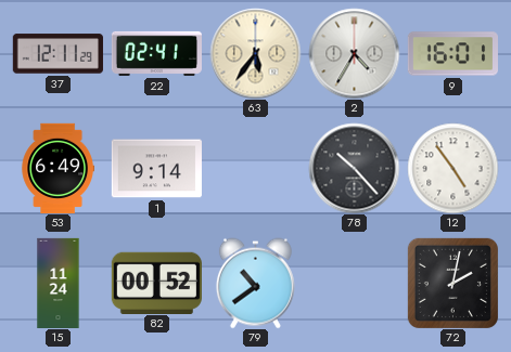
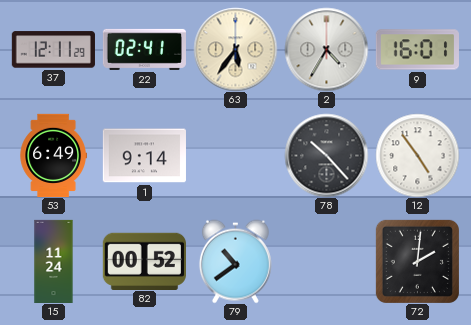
72: 2:02 -> 2:01 (417, 261)
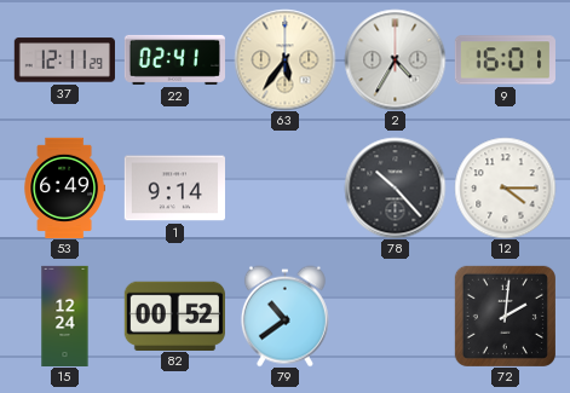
12: 4:54 -> 4:15 (505, 187)
15: 11:24 -> 12:24 (65, 316)
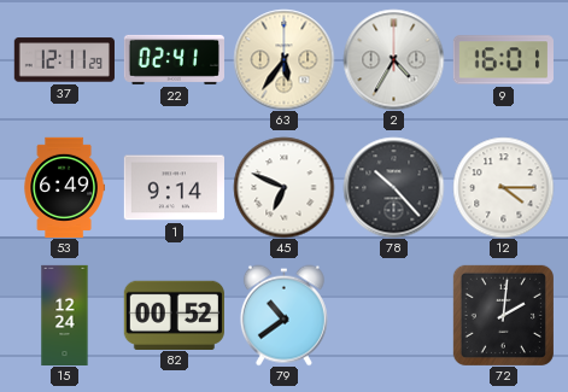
45: none -> 6:49 (283, 187)
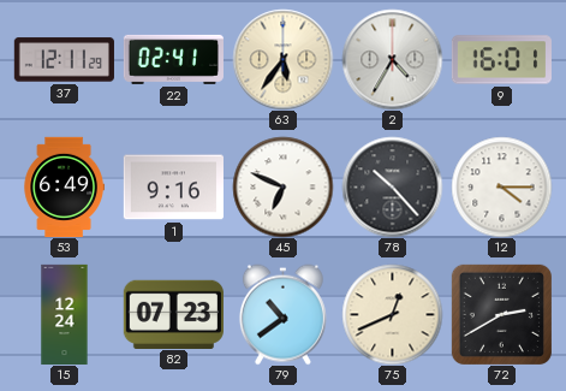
1: 9:14 -> 9:16 (173, 188)
82: 00:52 -> 07:23 (173, 314)
75: none -> 12:41 (392, 314)
72: 2:01 -> 2:40 (501, 314)
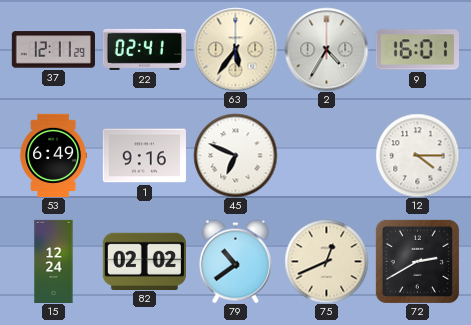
78: 10:23 -> none (392, 186)
82: 07:23 -> 02:02 (144, 261)
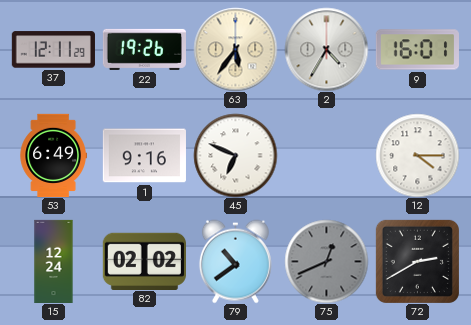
22: 02:41 -> 19:26 (144, 49)
75 dial: cream -> grey (326, 261)
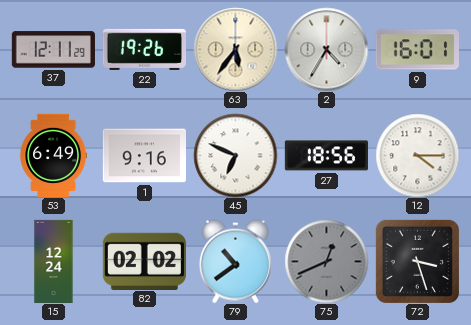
27: none -> 18:56 (326, 156)
72: 2:40 -> 3:27 (417, 261)
